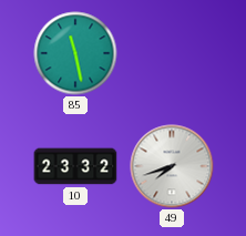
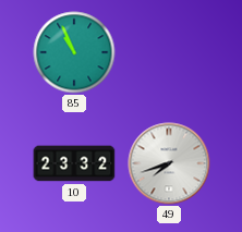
85: 11:28 -> 10:56 (74, 52)
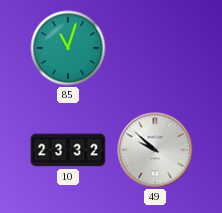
85: 10:56 -> 11:03 (68, 48)
49: 7:42 -> 9:52 (155, 150)
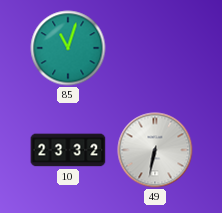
49: 9:52 -> 6:32 (155, 150)
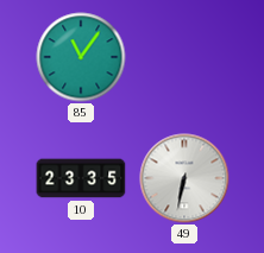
85: 11:03 -> 11:06 (81, 57)
10: 23:32 -> 23:35 (81, 178)
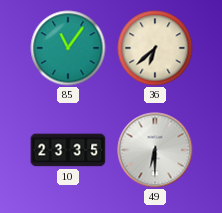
36: none -> 6:38 (155, 48)
49: 6:32 -> 6:30 (155, 150)
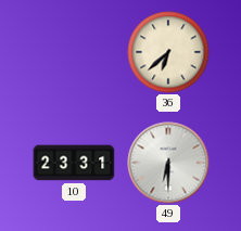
85: 11:06 -> none (68, 48)
10: 23:35 -> 23:31 (74, 163)
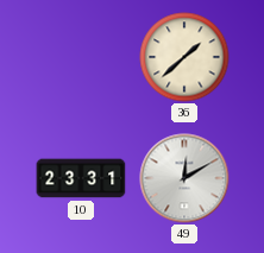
36: 6:38 -> 1:38 (184, 57)
49: 6:30 -> 12:10 (184, 178)
